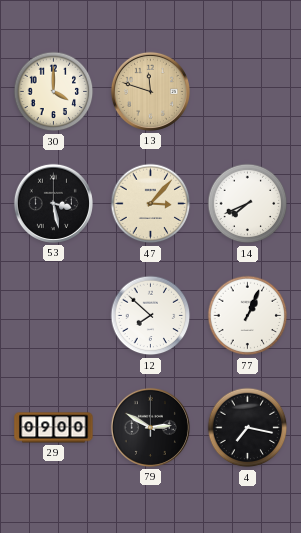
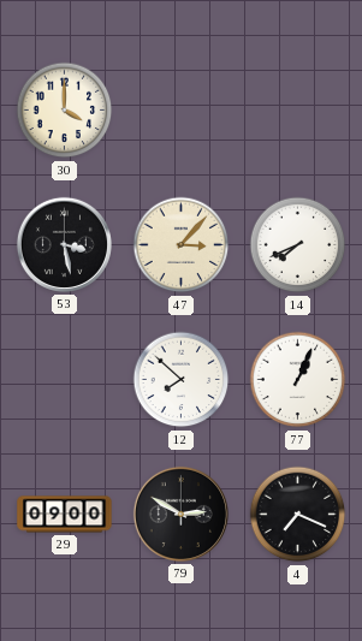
13: 11:48 -> none (150, 91)
4: 7:17 -> 7:19 (298, 515)
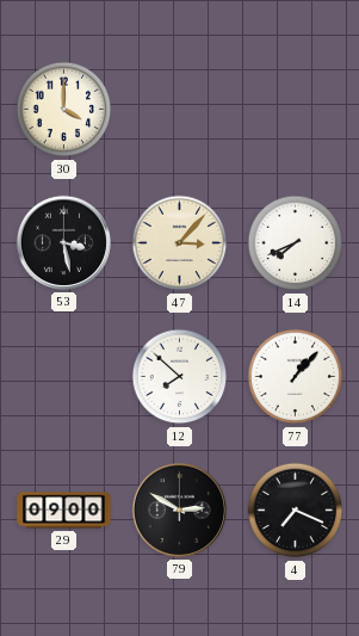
77: 1:04 -> 1:07 (296, 377)
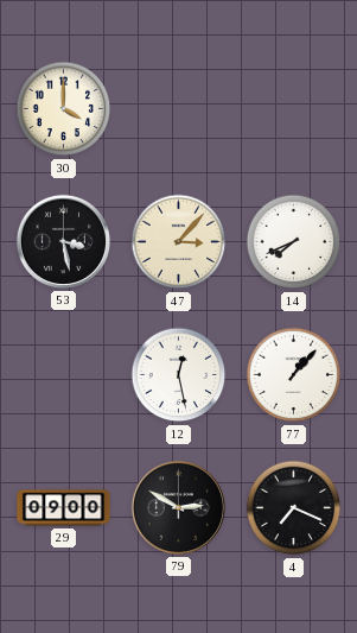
12: 7:52 -> 12:28 (179, 375)
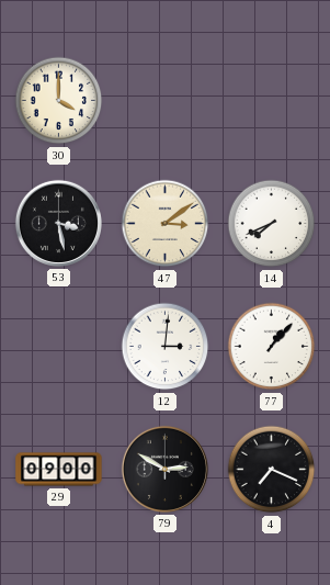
47: 3:07 -> 3:09 (166, 224)
12: 12:28 -> 3:01 (166, 347)
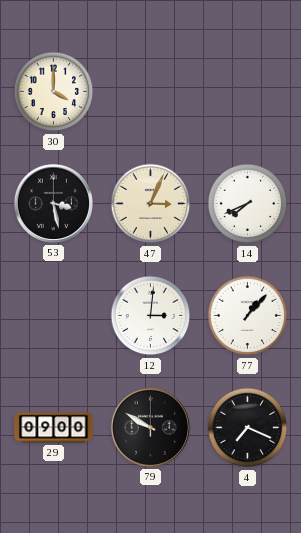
47: 3:09 -> 3:04 (151, 204)
79: 2:50 -> 9:50 (150, 427)
